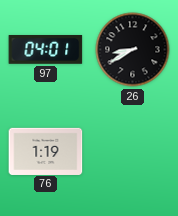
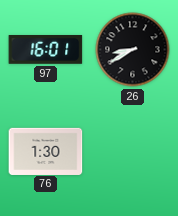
97: 04:01 -> 16:01 (46, 50)
76: 1:19 -> 1:30 (46, 151)
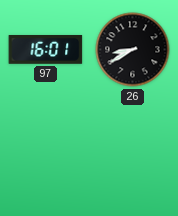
76: 1:30 -> none (46, 151)
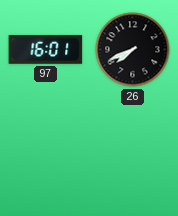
26: 8:40 -> 7:41 (133, 50)
